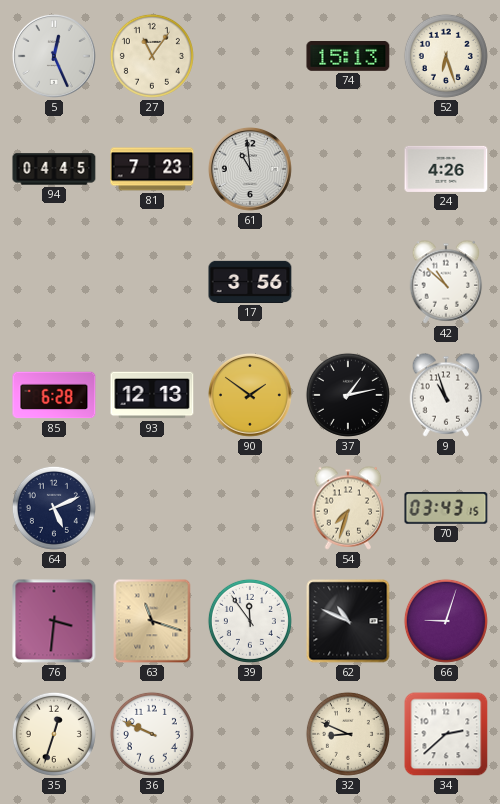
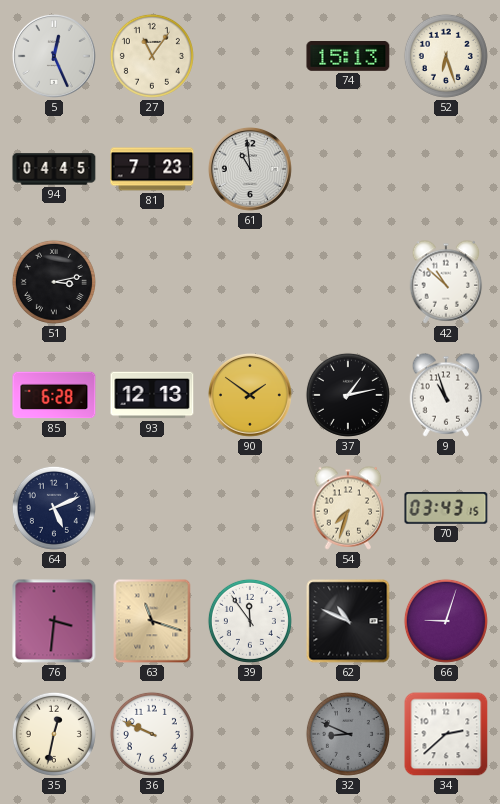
24: 4:26 -> none (446, 169)
51: none -> 3:13 (54, 282)
17: 3:56 -> none (250, 282)
35: 12:33 -> 12:32 (54, 734)
32 dial: cream -> grey (348, 734)
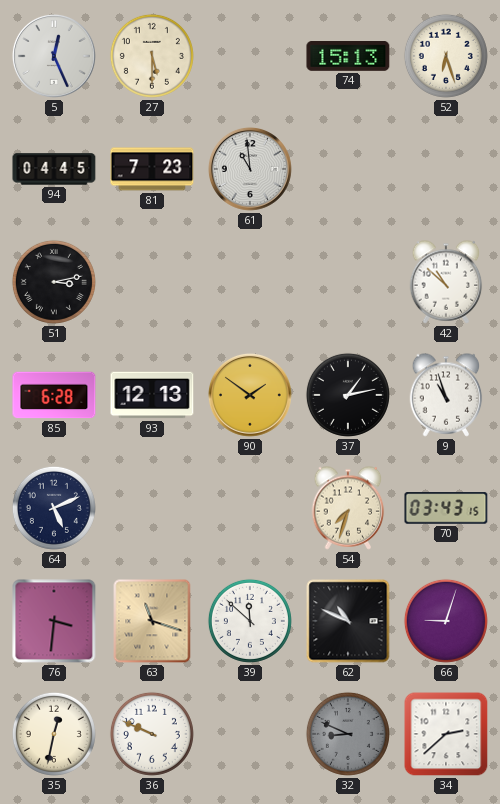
27: 11:06 -> 5:30 (152, 56)
39: 11:54 -> 11:52 (250, 621)
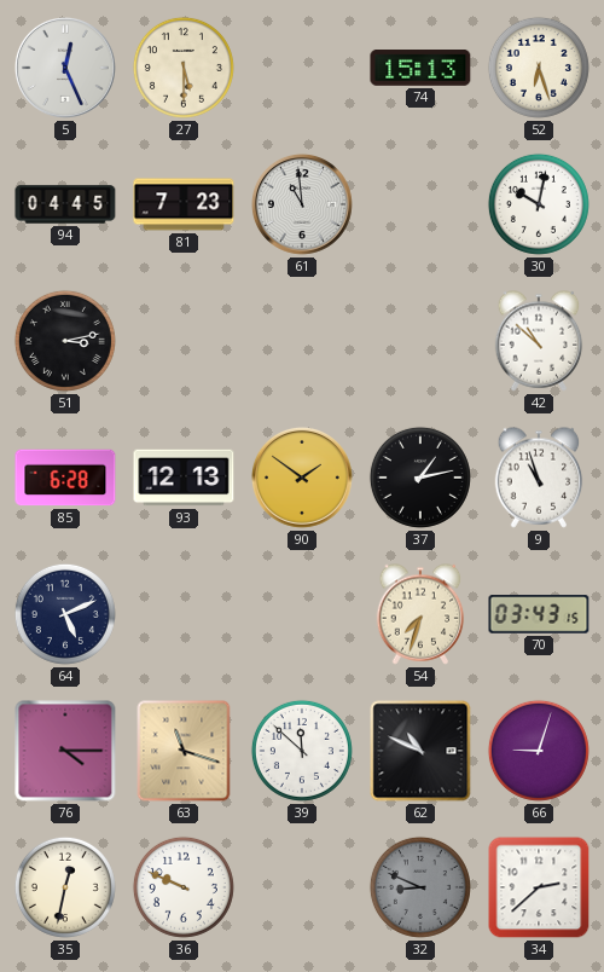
30: none -> 10:02 (539, 204)
76: 3:31 -> 4:15 (65, 751)
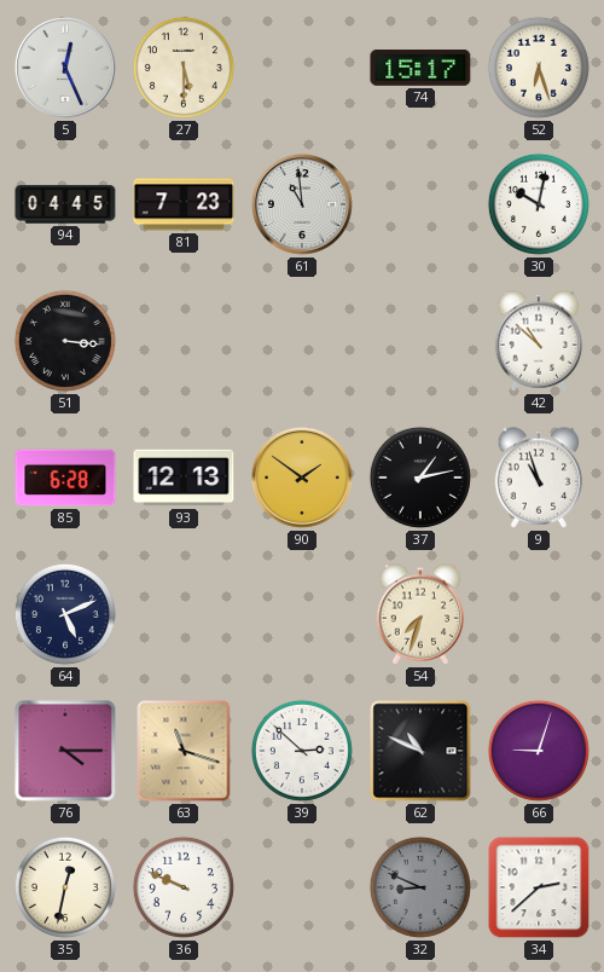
74: 15:13 -> 15:17 (420, 69)
51: 3:13 -> 3:16 (65, 341)
70: 03:43 -> none (539, 614)
39: 11:52 -> 2:52 (302, 751)
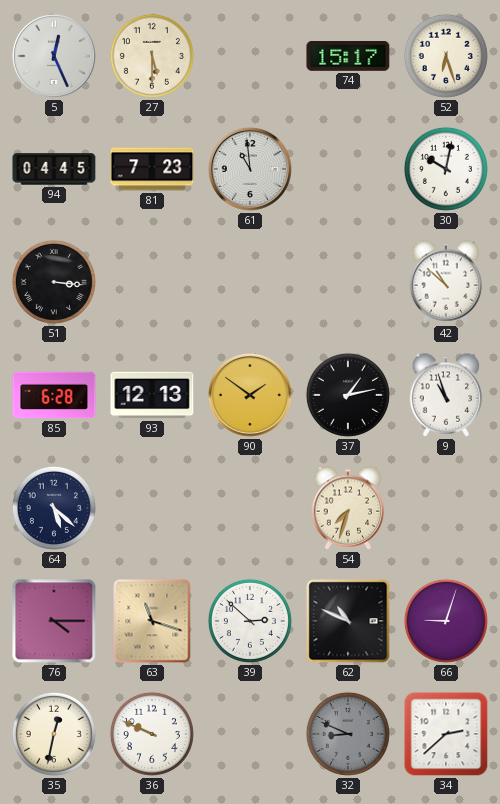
64: 5:11 -> 5:22 (54, 508)
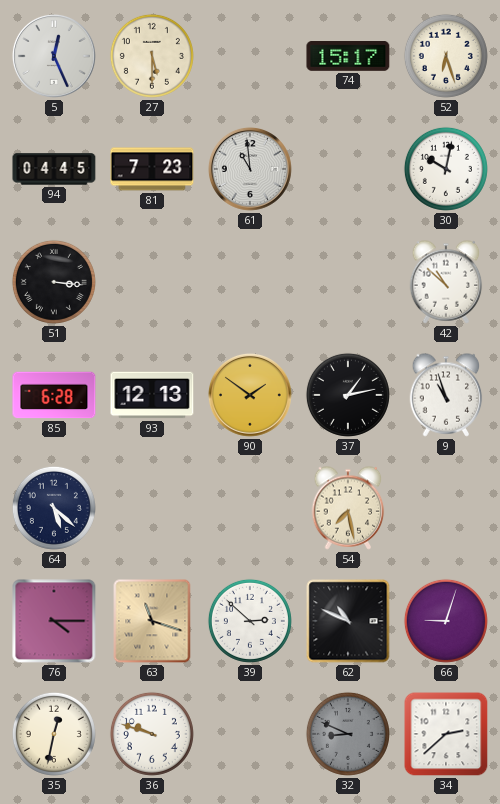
54: 7:33 -> 7:28 (348, 508)
36: 9:49 -> 9:48 (152, 734)
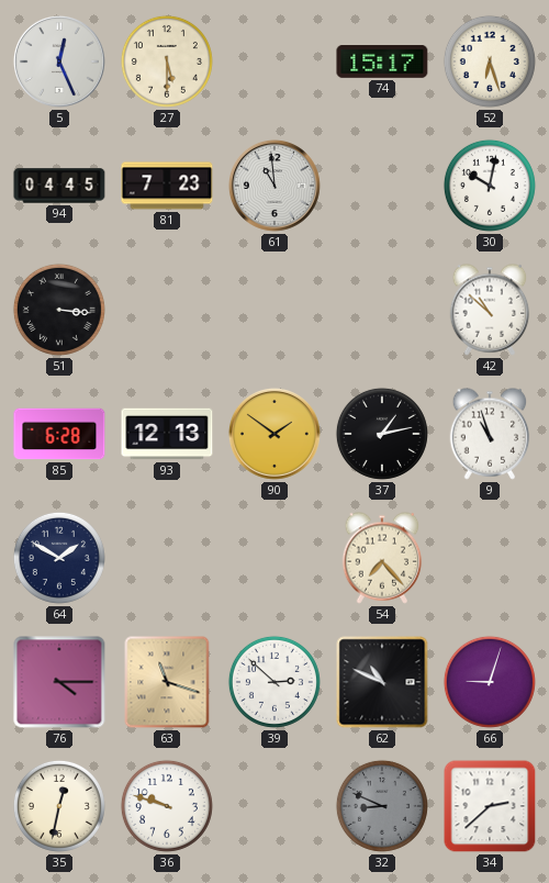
64: 5:22 -> 1:50 (59, 558)
54: 7:28 -> 7:23 (382, 558)
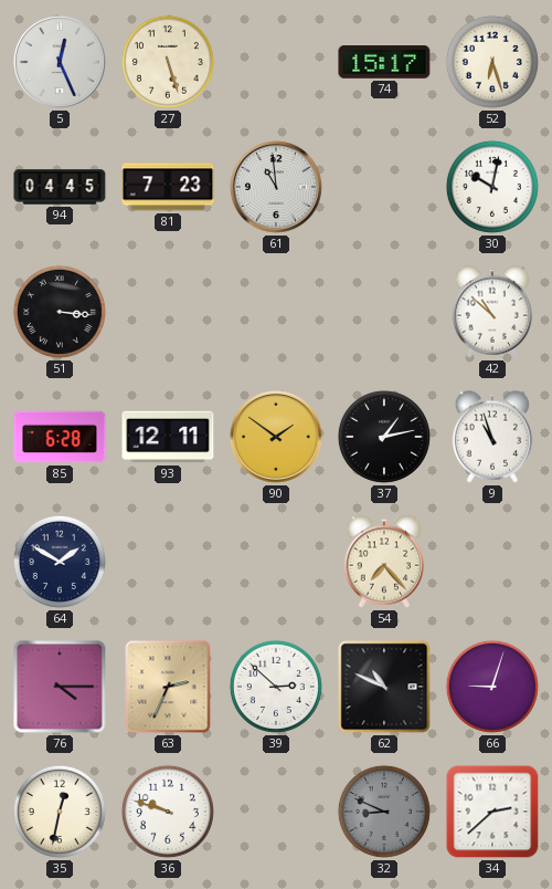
27: 5:30 -> 5:27 (168, 62)
93: 12:13 -> 12:11 (168, 437)
63: 11:18 -> 2:34 (168, 687)
